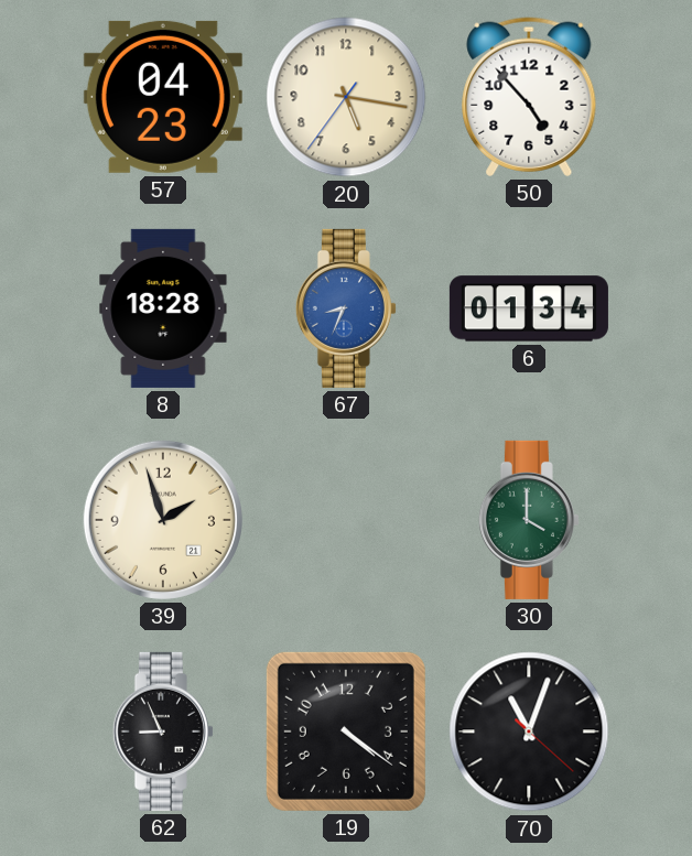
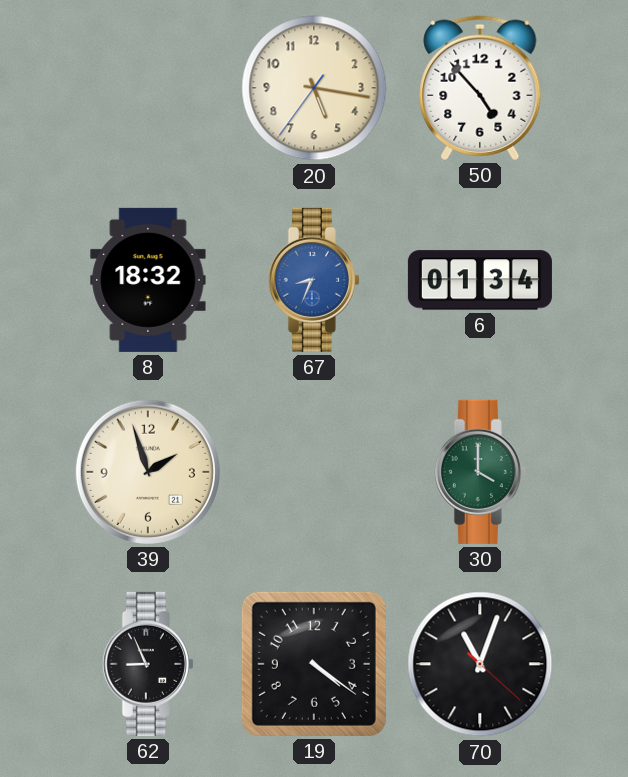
57: 04:23 -> none (163, 97)
8: 18:28 -> 18:32 (148, 280)
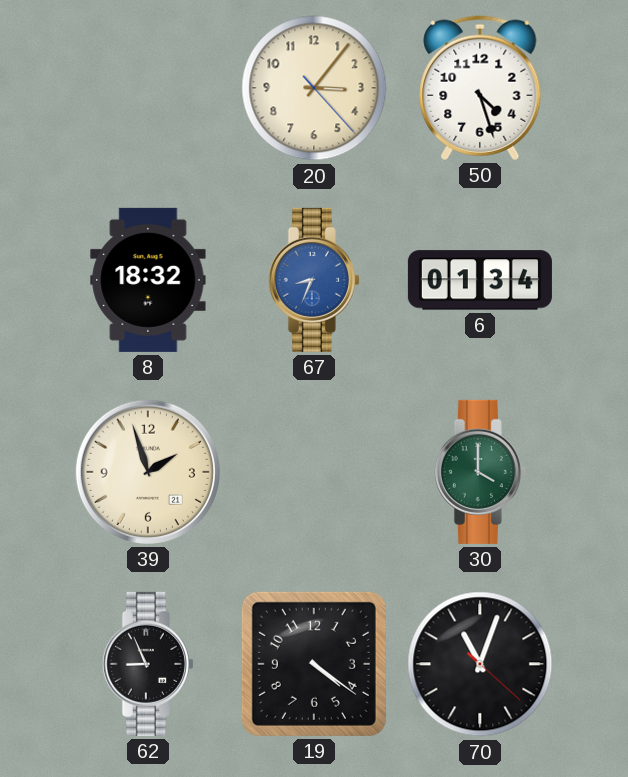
20: 5:16 -> 3:06 (314, 88)
50: 4:53 -> 4:27 (480, 88)
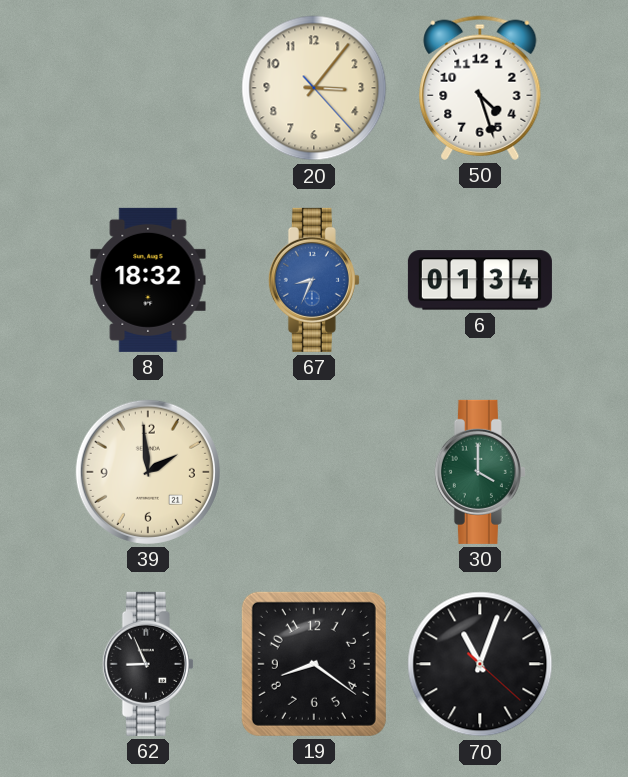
39: 1:57 -> 1:59 (148, 472)
19: 4:21 -> 8:21 (314, 664)
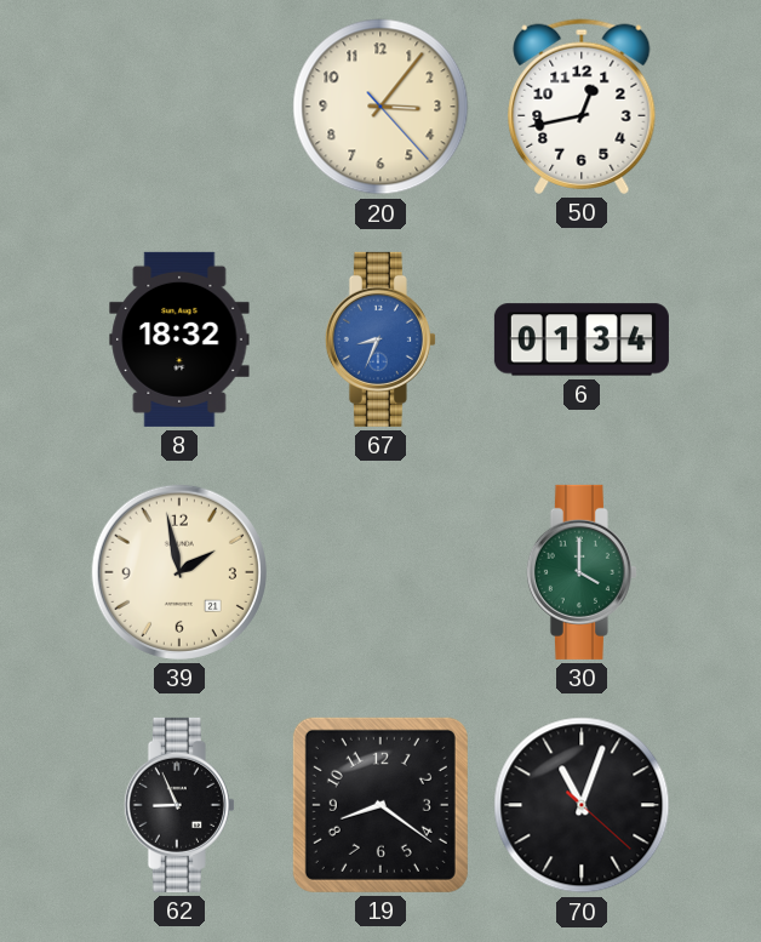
50: 4:27 -> 12:43 (582, 107)
39: 1:59 -> 1:58 (179, 572)
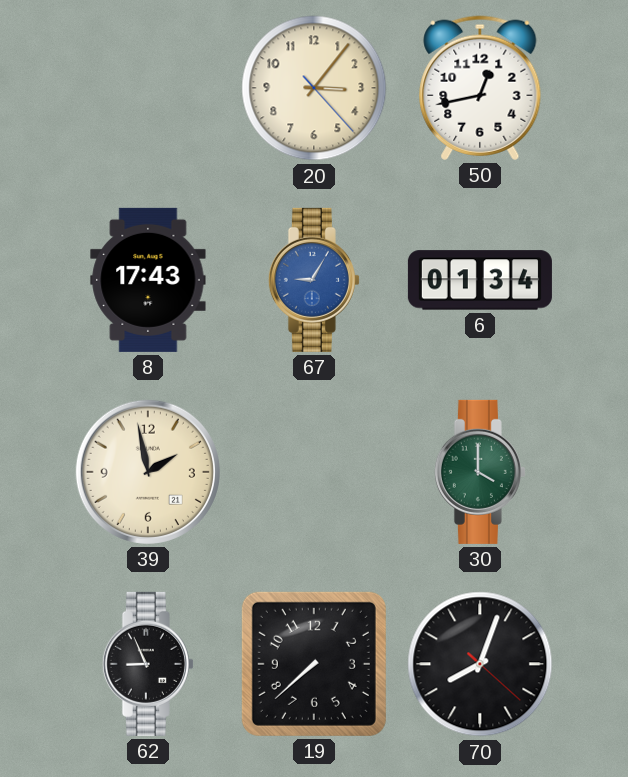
8: 18:32 -> 17:43 (148, 280)
67: 8:34 -> 9:05 (314, 280)
19: 8:21 -> 7:38 (314, 664)
70: 11:03 -> 8:03 (480, 664)
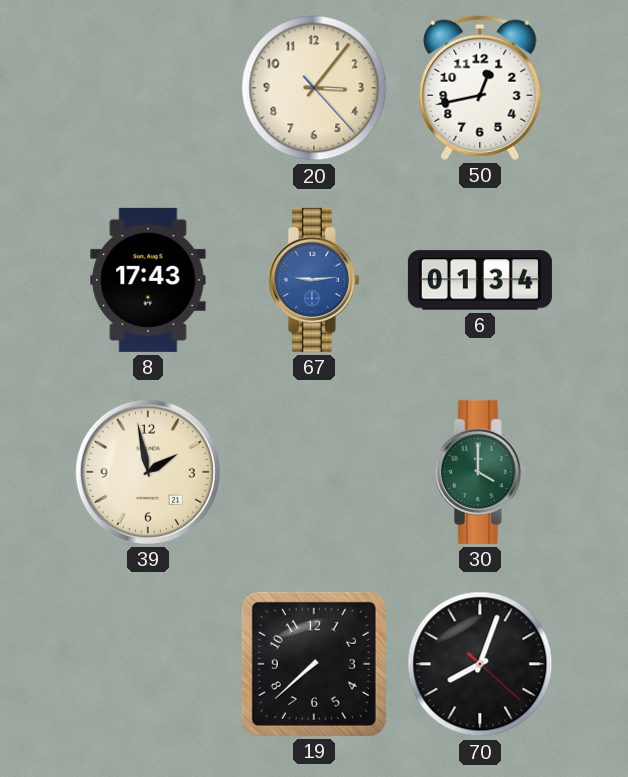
67: 9:05 -> 9:14 (314, 280)
62: 8:56 -> none (148, 664)
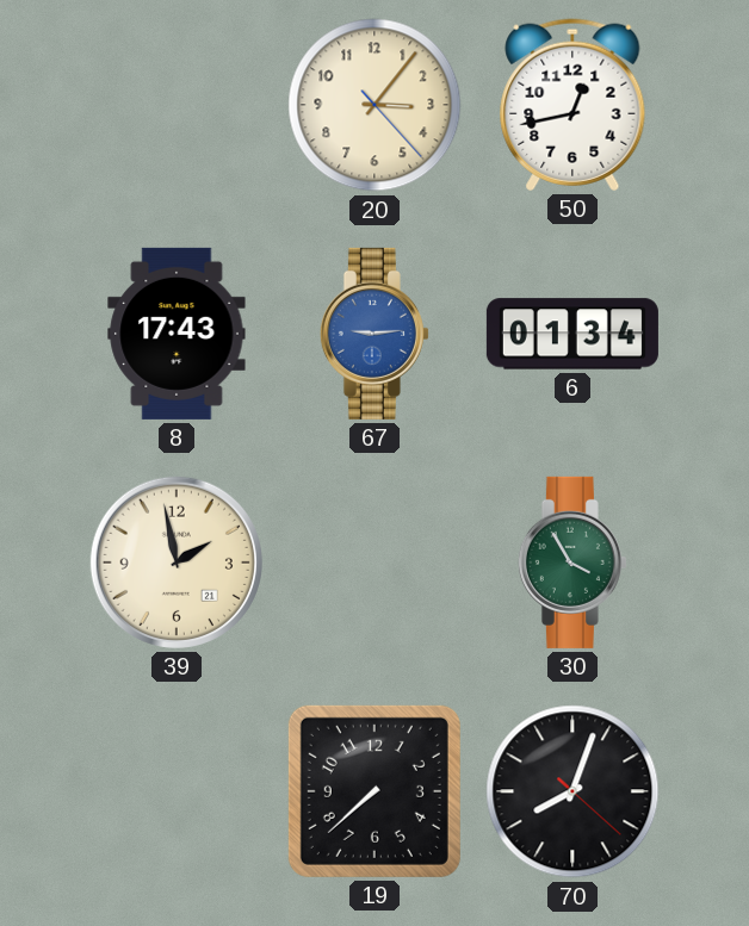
30: 4:00 -> 3:55 (572, 563)
